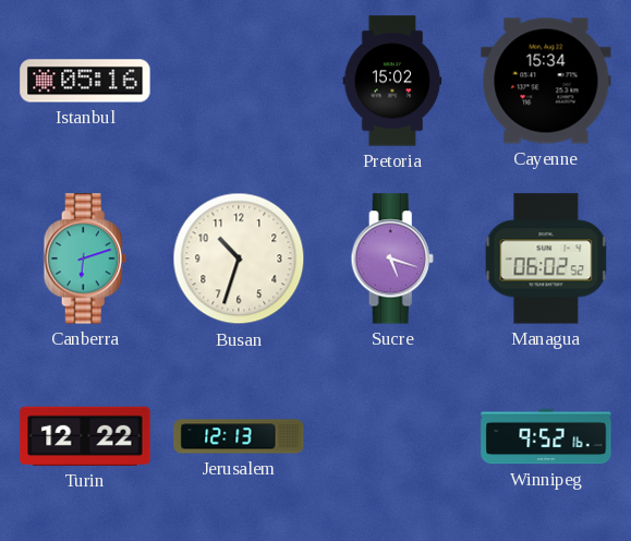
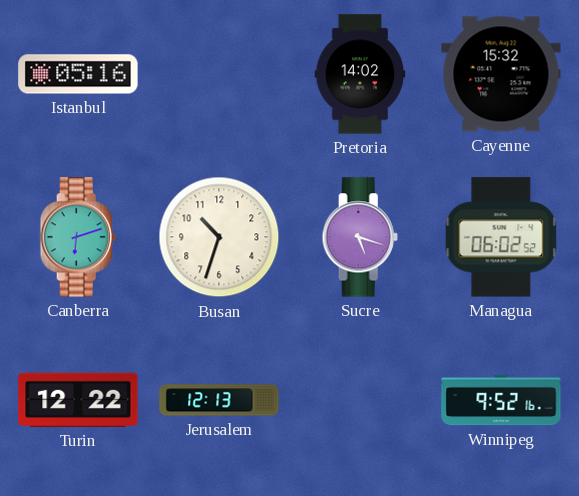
Pretoria: 15:02 -> 14:02 (360, 74)
Cayenne: 15:34 -> 15:32 (501, 74)
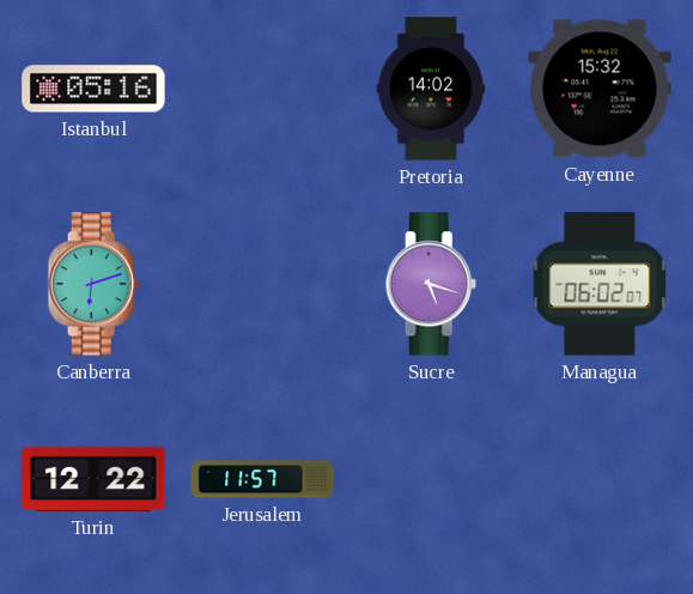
Busan: 10:33 -> none (219, 237)
Managua: 06:02:52 -> 06:02:07 (600, 284)
Jerusalem: 12:13 -> 11:57 (262, 479)
Winnipeg: 9:52 -> none (501, 400)
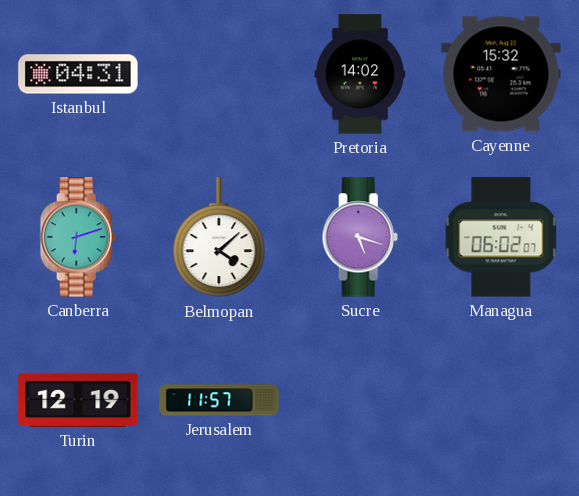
Istanbul: 05:16 -> 04:31 (78, 74)
Belmopan: none -> 4:08 (219, 238)
Turin: 12:22 -> 12:19 (78, 400)
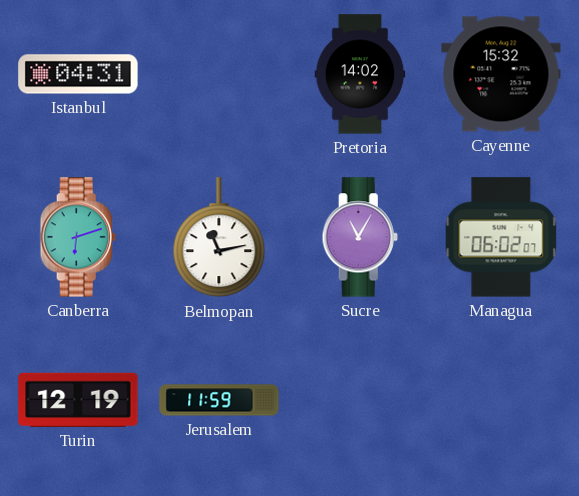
Belmopan: 4:08 -> 11:13 (219, 238)
Sucre: 5:18 -> 11:05 (360, 237)
Jerusalem: 11:57 -> 11:59 (219, 400)
